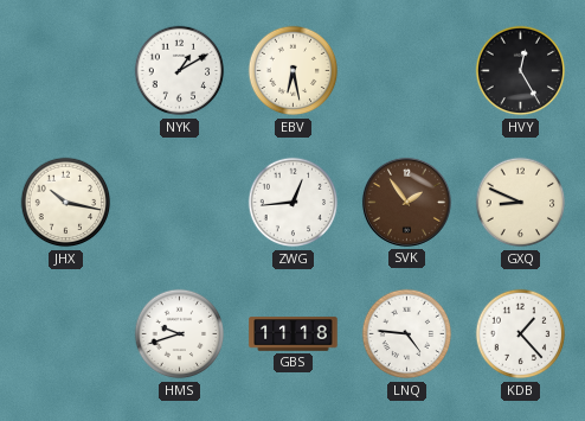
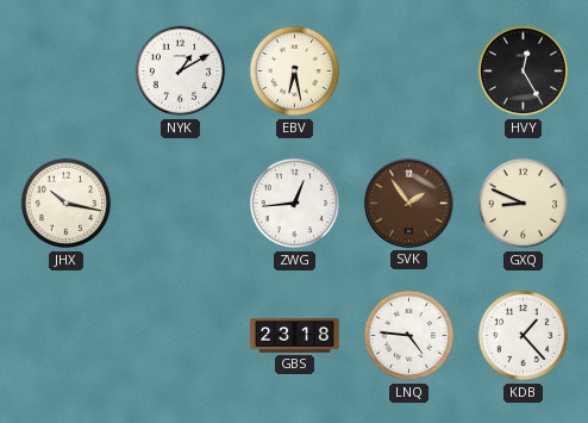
HMS: 9:42 -> none (180, 334)
GBS: 11:18 -> 23:18 (295, 336)
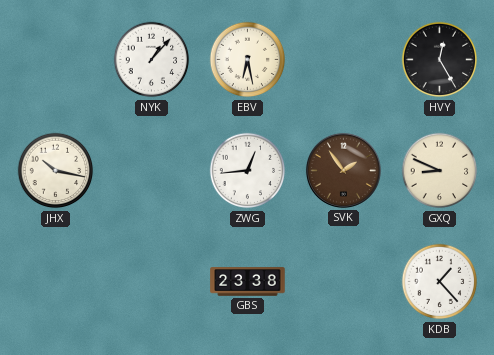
NYK: 1:10 -> 1:07 (152, 60)
GBS: 23:18 -> 23:38 (248, 282)
LNQ: 4:46 -> none (409, 336)
